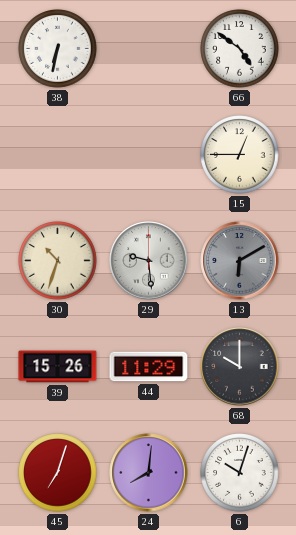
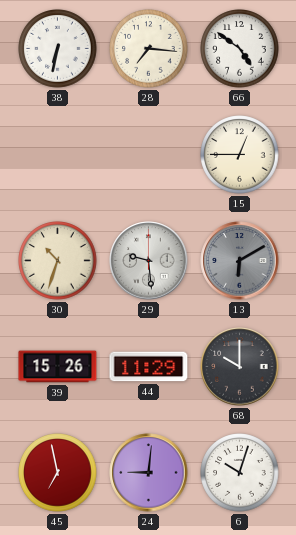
28: none -> 7:16 (149, 49)
45: 7:03 -> 6:58 (58, 473)
24: 8:01 -> 9:01 (149, 473)
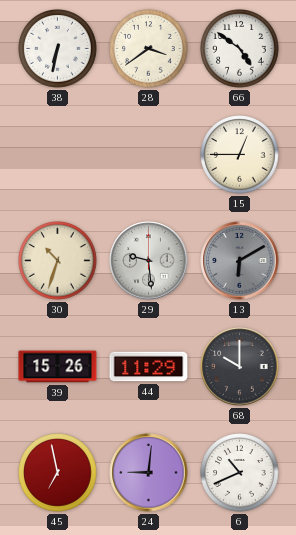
28: 7:16 -> 3:39 (149, 49)
6: 10:03 -> 10:41 (240, 473)
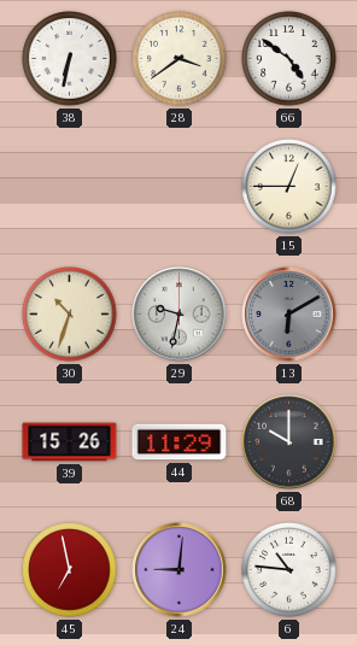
29: 9:29 -> 9:32 (180, 315)
6: 10:41 -> 10:46 (289, 570)
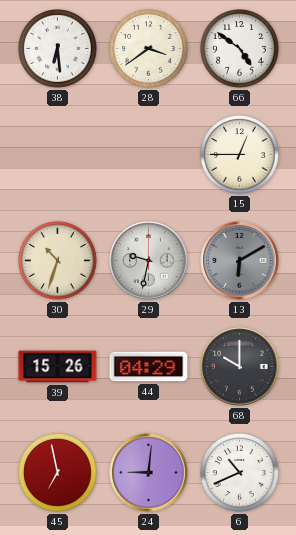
38: 6:32 -> 6:29 (58, 49)
44: 11:29 -> 04:29 (149, 367)
6: 10:46 -> 10:41 (240, 473)
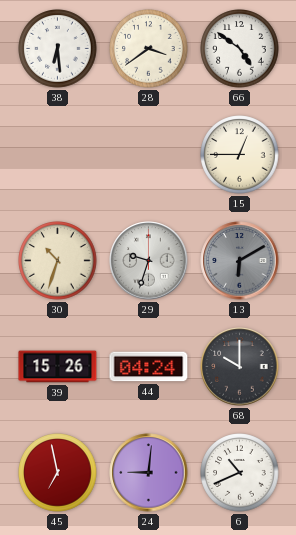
29: 9:32 -> 9:33 (149, 261)
44: 04:29 -> 04:24 (149, 367)
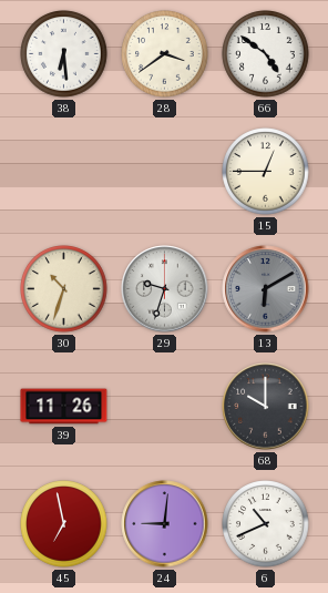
39: 15:26 -> 11:26 (64, 407)
44: 04:24 -> none (149, 367)
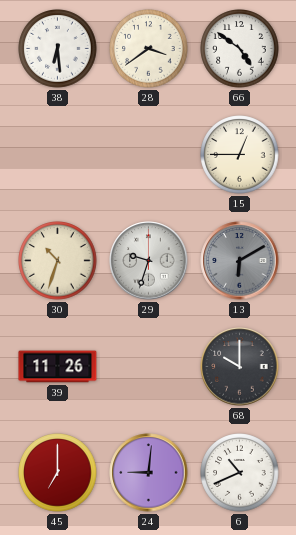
45: 6:58 -> 7:00 (58, 473)
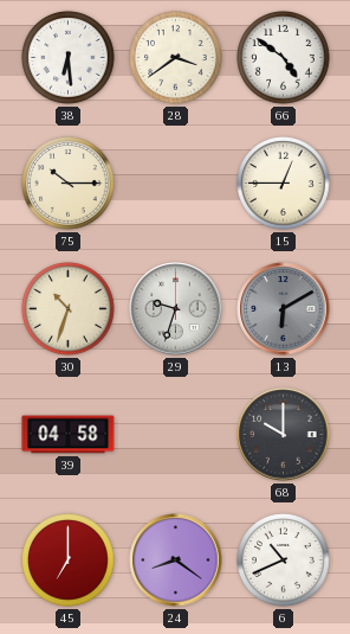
75: none -> 10:15 (69, 184)
39: 11:26 -> 04:58 (69, 435)
24: 9:01 -> 8:21 (176, 561)
